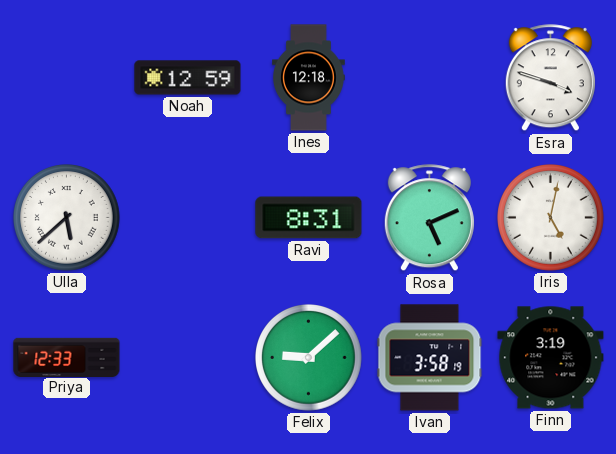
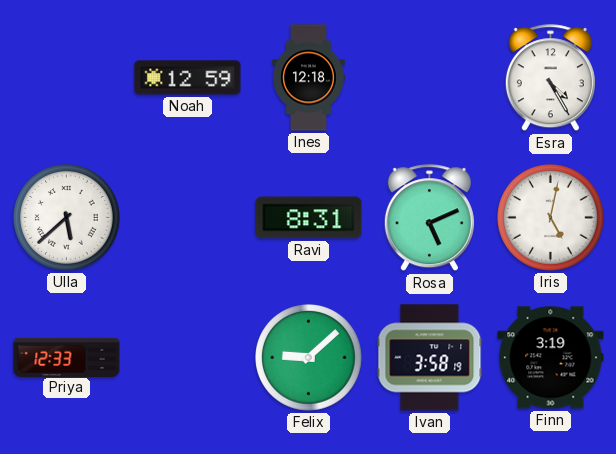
Esra: 3:48 -> 4:25 (550, 78)
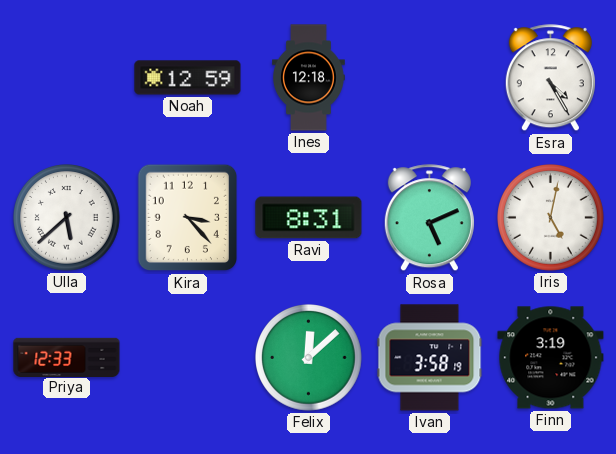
Kira: none -> 3:23 (188, 218)
Felix: 9:08 -> 12:08 (309, 358)
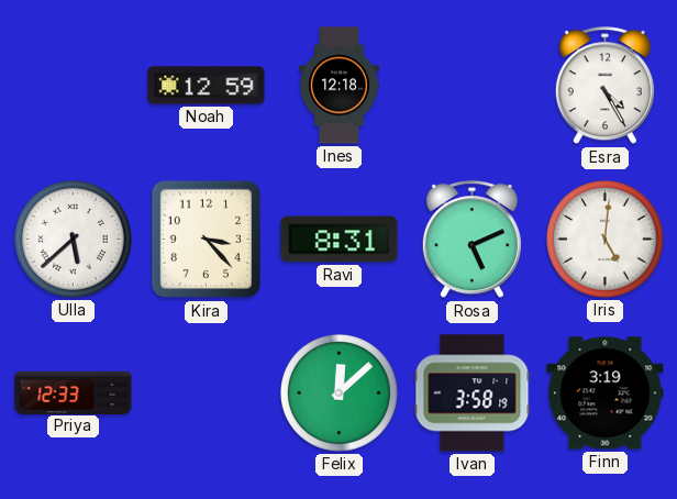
Iris: 5:02 -> 5:01 (606, 240)
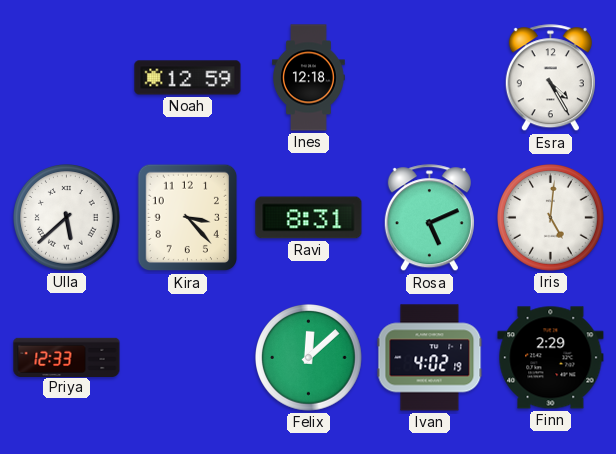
Ivan: 3:58 -> 4:02 (430, 358)
Finn: 3:19 -> 2:29 (551, 358)
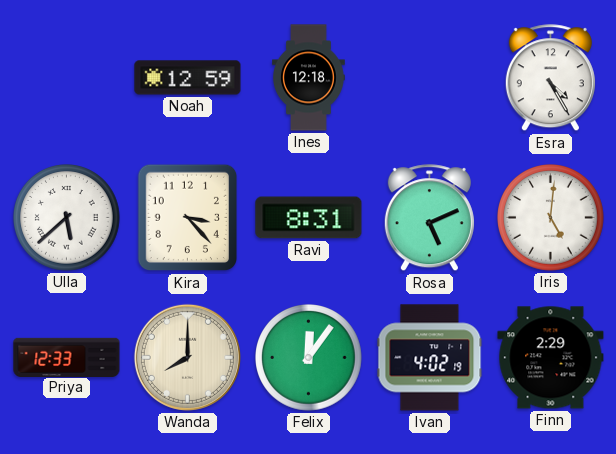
Wanda: none -> 8:00 (187, 357)
Felix: 12:08 -> 12:06 (309, 358)
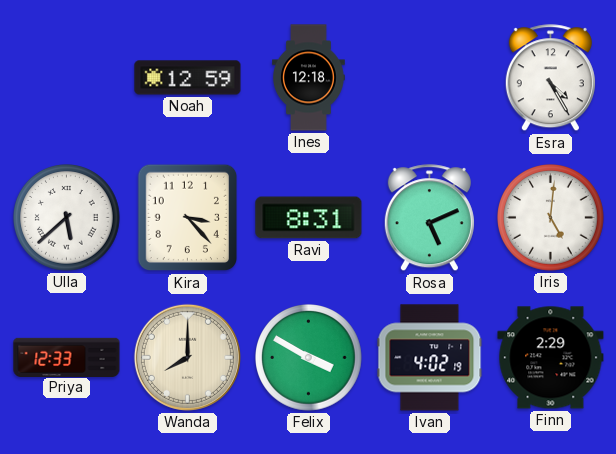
Felix: 12:06 -> 3:50 (309, 358)
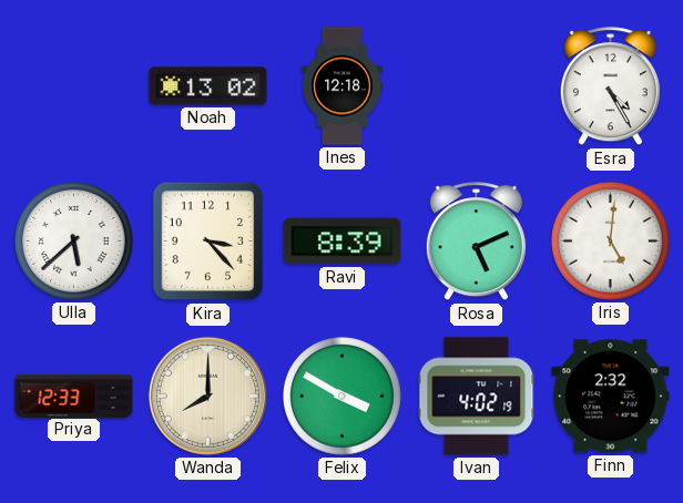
Noah: 12:59 -> 13:02 (208, 86)
Ravi: 8:31 -> 8:39 (343, 242)
Finn: 2:29 -> 2:32 (611, 397)
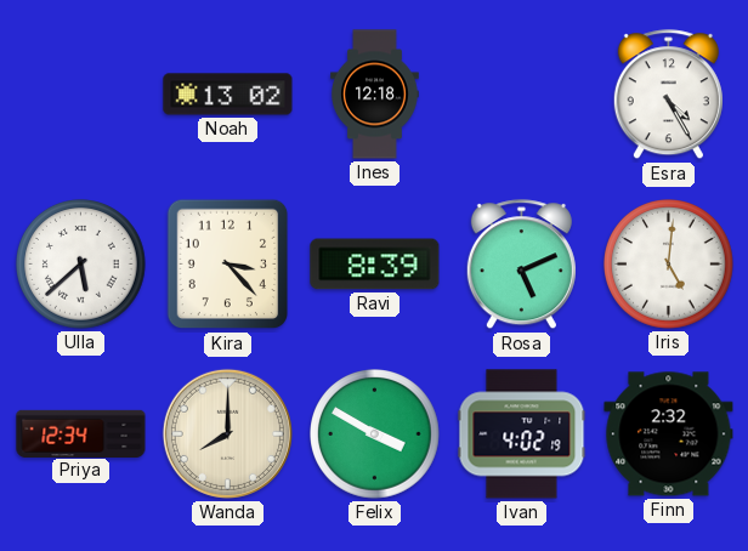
Priya: 12:33 -> 12:34 (81, 433)
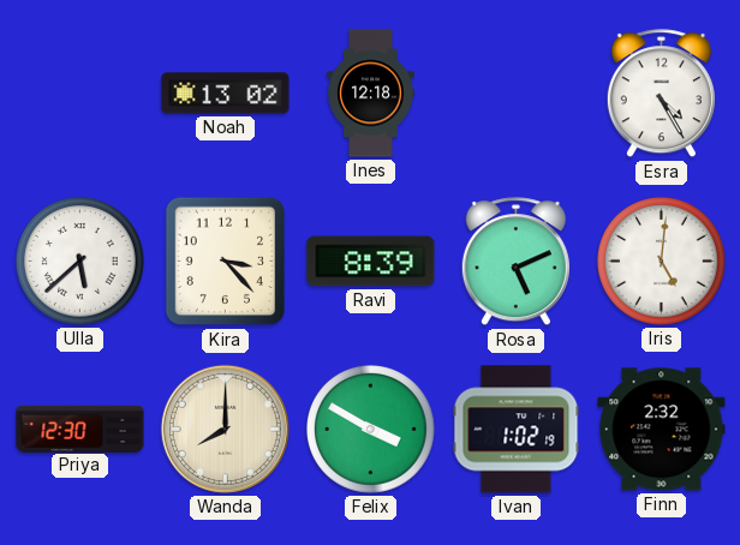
Priya: 12:34 -> 12:30 (80, 429)
Ivan: 4:02 -> 1:02 (517, 430)
